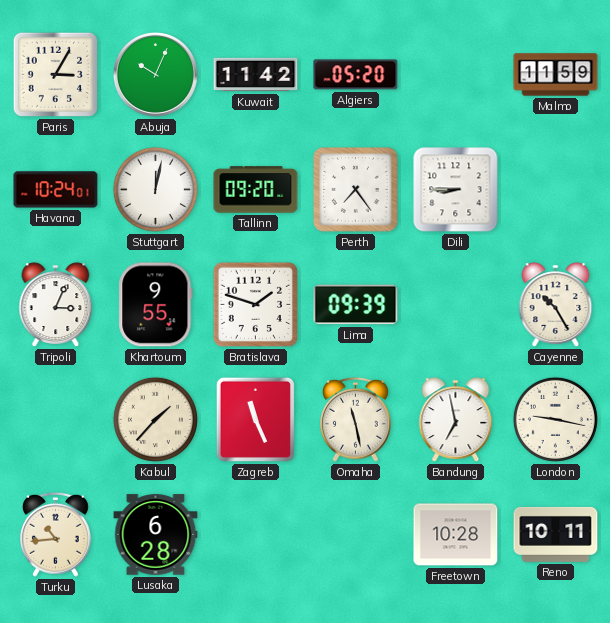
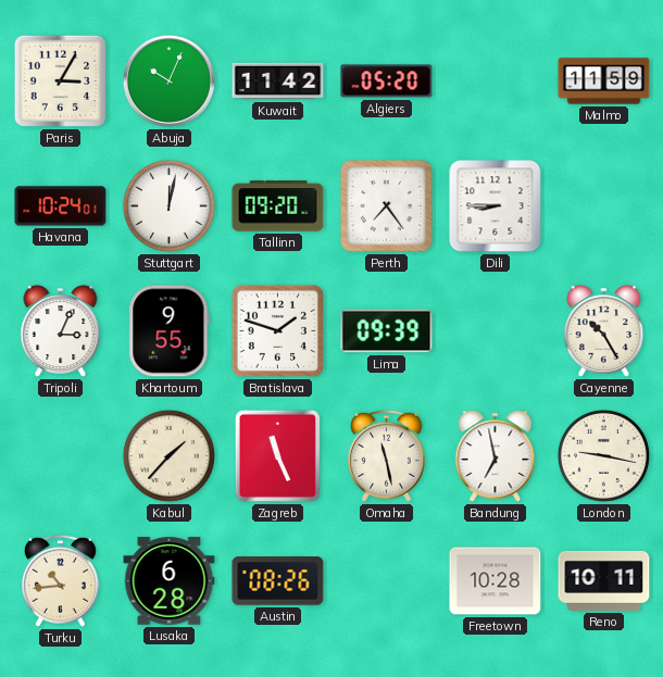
Austin: none -> 08:26 (278, 581)
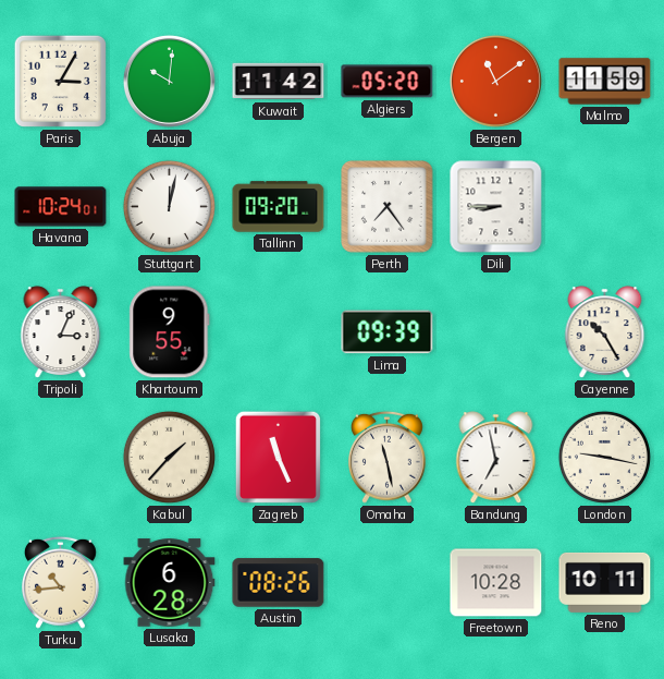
Abuja: 10:04 -> 10:01 (169, 81)
Bergen: none -> 11:09 (495, 81)
Bratislava: 1:48 -> none (277, 330)
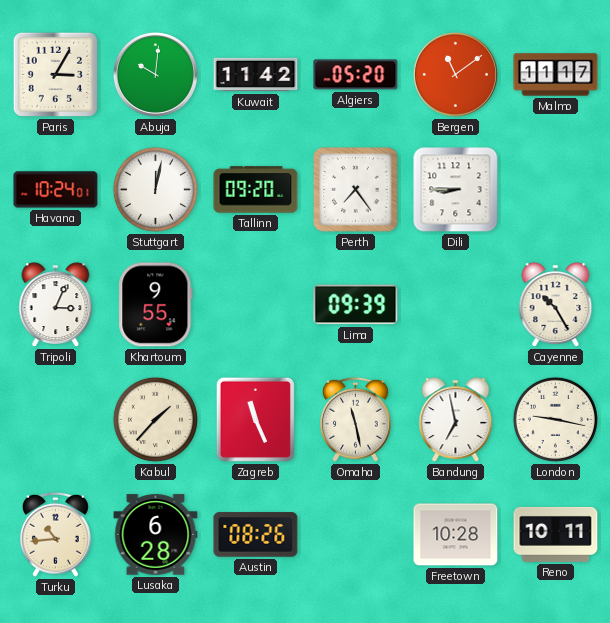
Malmo: 11:59 -> 11:17 (556, 75)
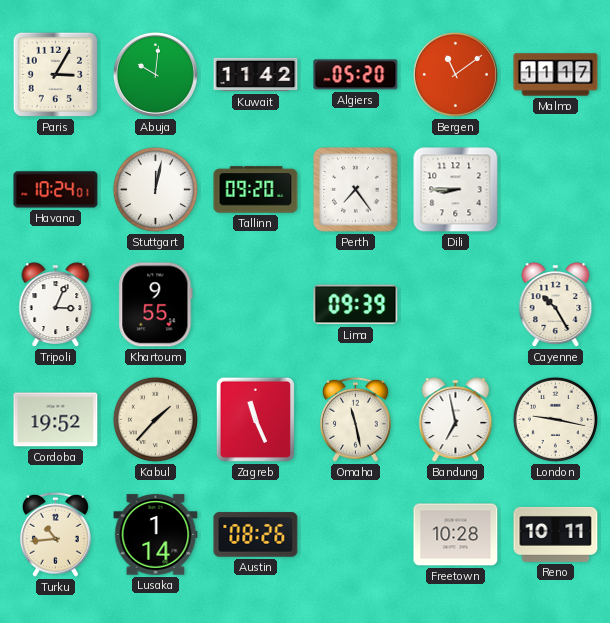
Cordoba: none -> 19:52 (56, 420)
Lusaka: 6:28 -> 1:14 (156, 535)
